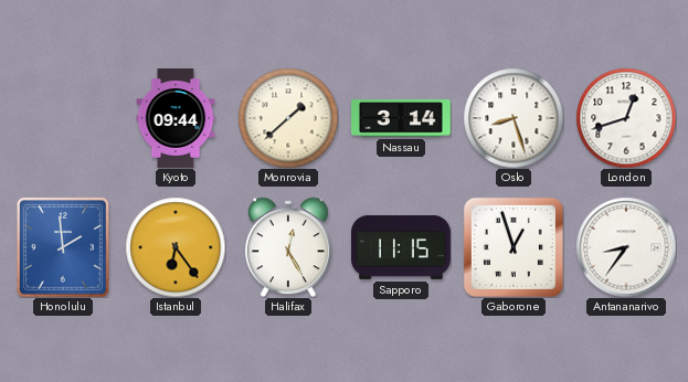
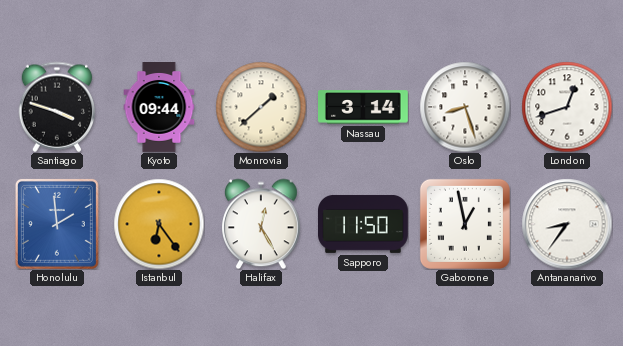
Santiago: none -> 3:48 (57, 107)
Sapporo: 11:15 -> 11:50 (364, 224)
Gaborone: 12:57 -> 12:58 (465, 224)
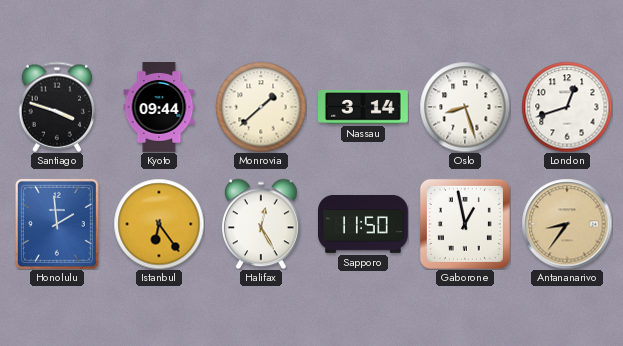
Antananarivo dial: white -> champagne (567, 224)
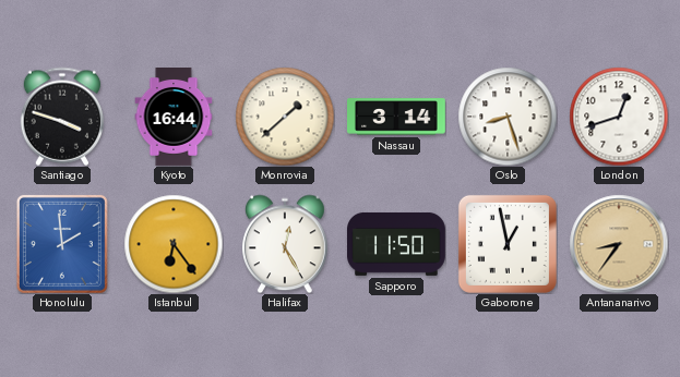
Kyoto: 09:44 -> 16:44 (174, 118)
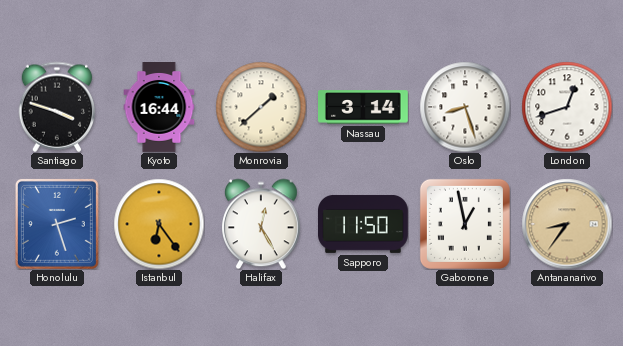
Honolulu: 1:59 -> 2:27 (57, 224)
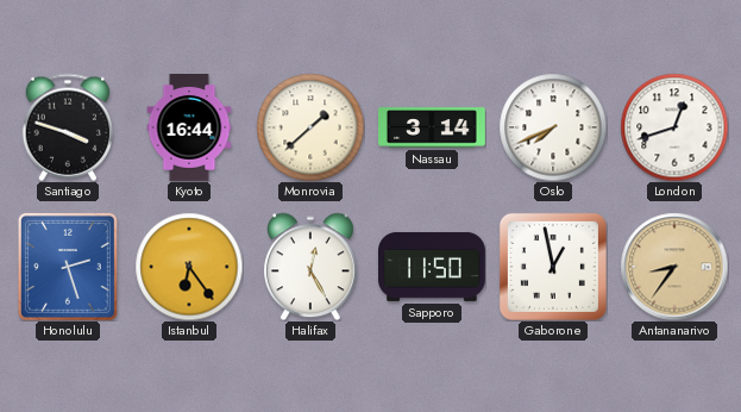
Oslo: 8:27 -> 7:41 (553, 127)
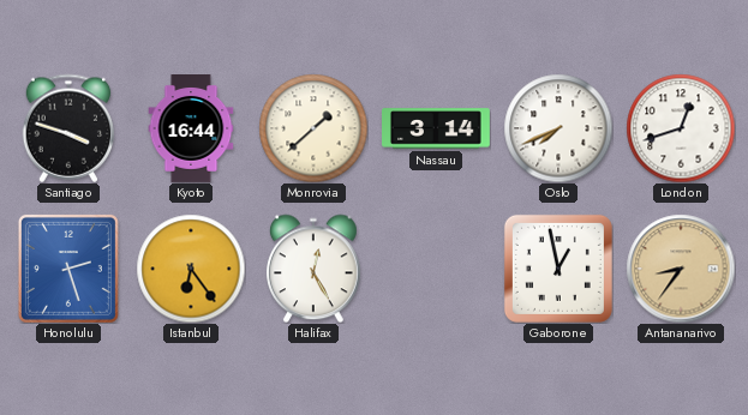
Sapporo: 11:50 -> none (433, 267)
